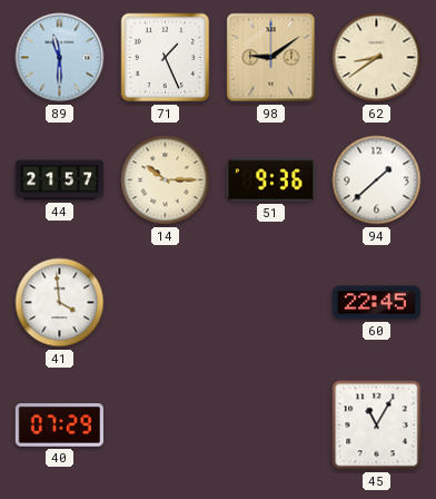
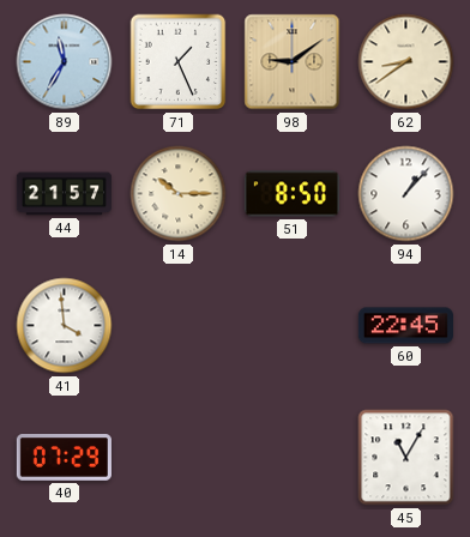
89: 11:30 -> 11:35 (65, 62)
51: 9:36 -> 8:50 (291, 194)
94: 1:38 -> 1:07 (406, 194)
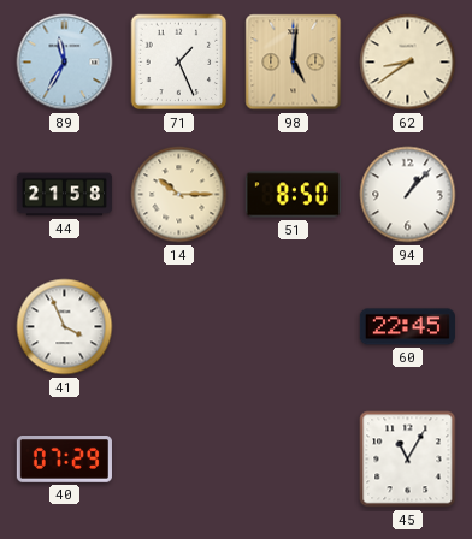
98: 9:09 -> 5:01 (294, 63)
44: 21:57 -> 21:58 (64, 195)
41: 3:59 -> 3:56 (65, 327)
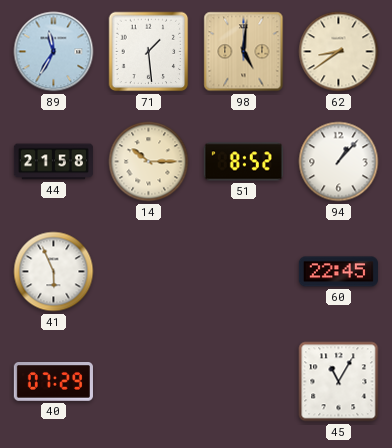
71: 1:26 -> 1:29 (149, 52)
51: 8:50 -> 8:52 (243, 162)
41: 3:56 -> 5:56 (54, 272)
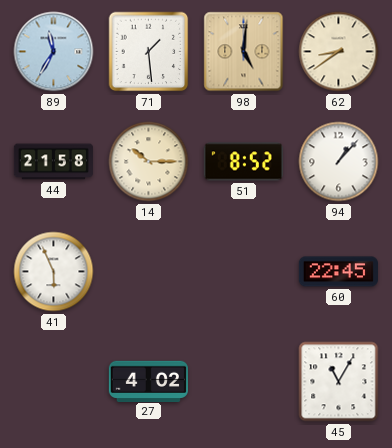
40: 07:29 -> none (53, 382)
27: none -> 4:02 (148, 381)
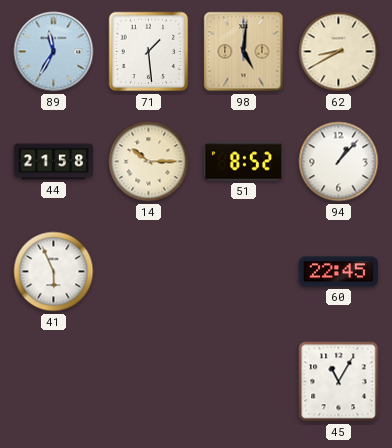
62: 8:39 -> 8:40 (339, 52)
27: 4:02 -> none (148, 381)
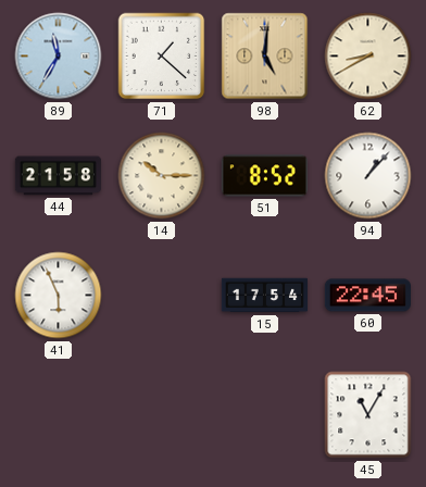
71: 1:29 -> 1:22 (162, 57)
15: none -> 17:54 (264, 296)
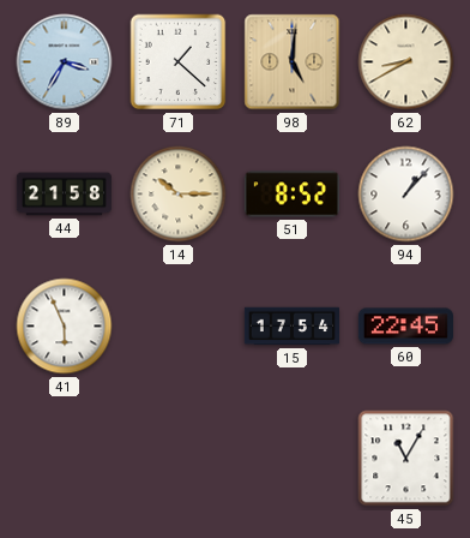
89: 11:35 -> 3:35 (65, 62)
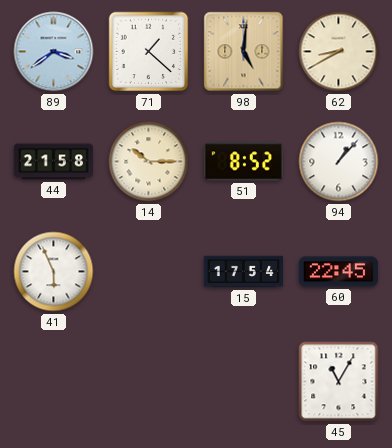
89: 3:35 -> 3:39 (54, 52)
